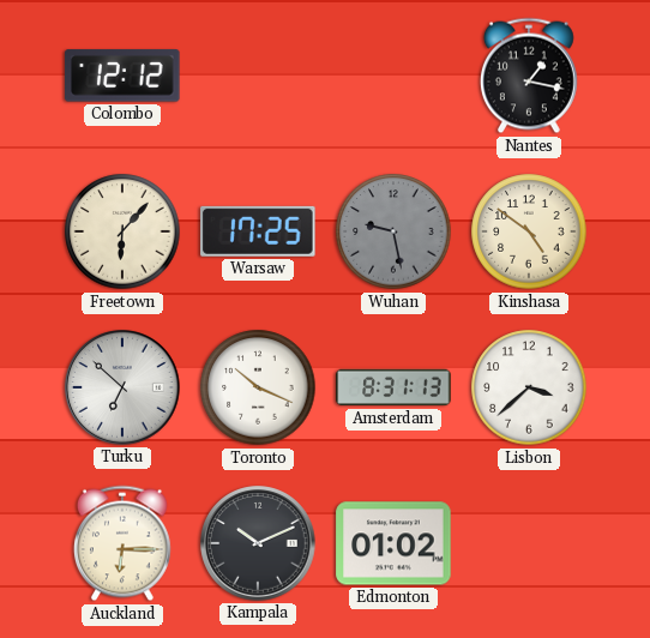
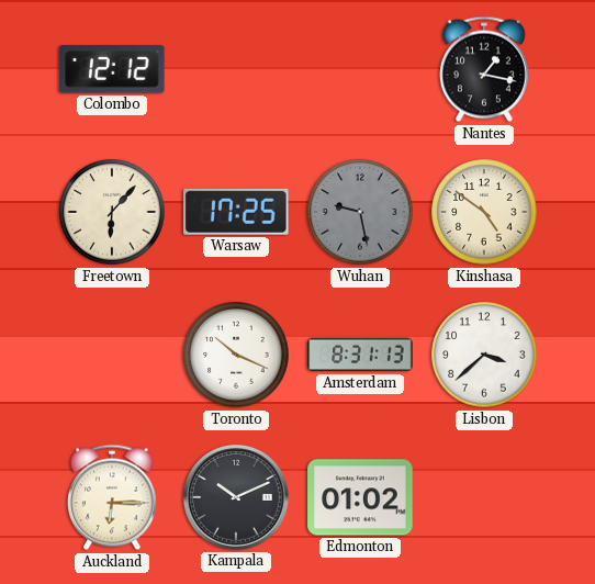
Turku: 6:52 -> none (122, 387)
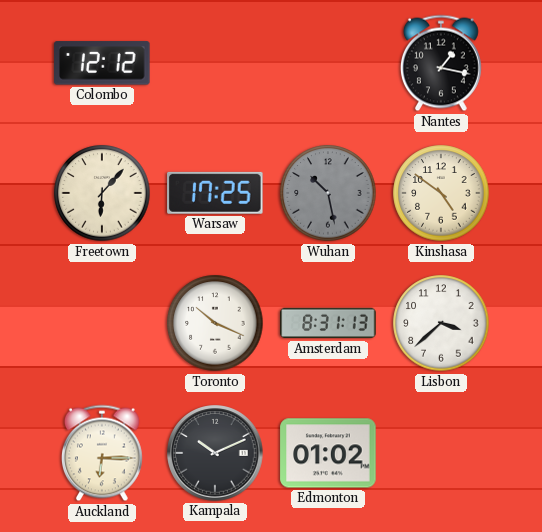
Wuhan: 9:28 -> 10:28 (328, 193)
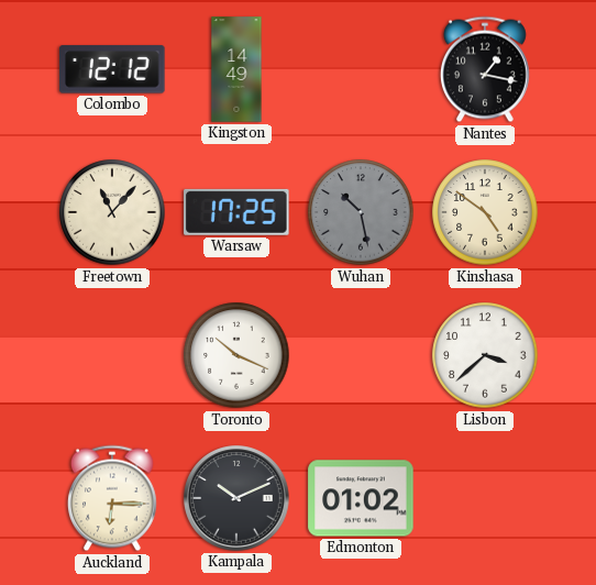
Kingston: none -> 14:49 (236, 69)
Freetown: 6:07 -> 11:07 (112, 212)
Amsterdam: 8:31 -> none (328, 323)
